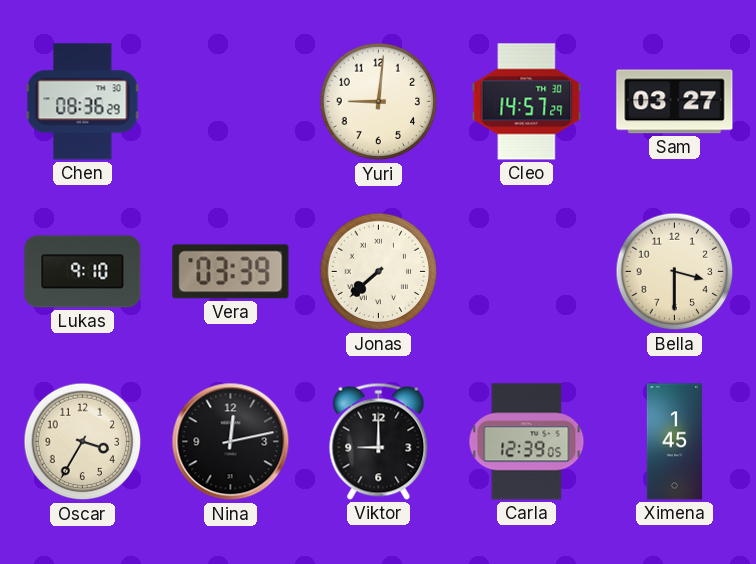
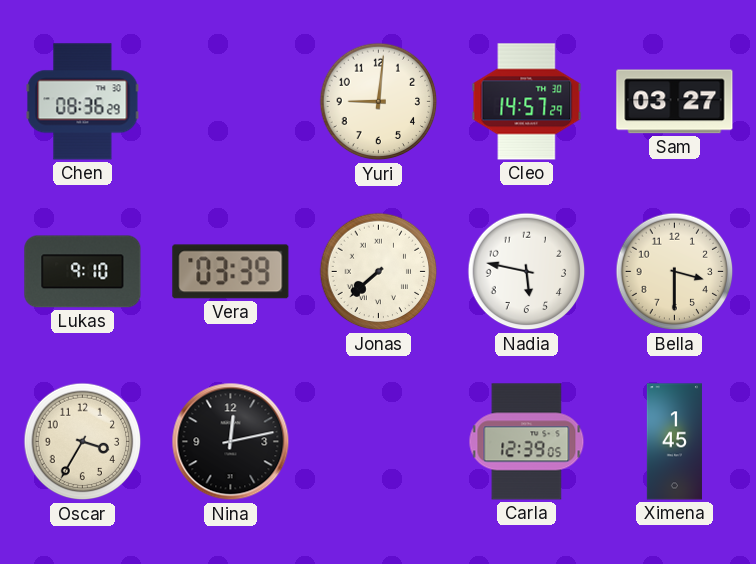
Nadia: none -> 5:47 (527, 272)
Viktor: 9:00 -> none (379, 441)
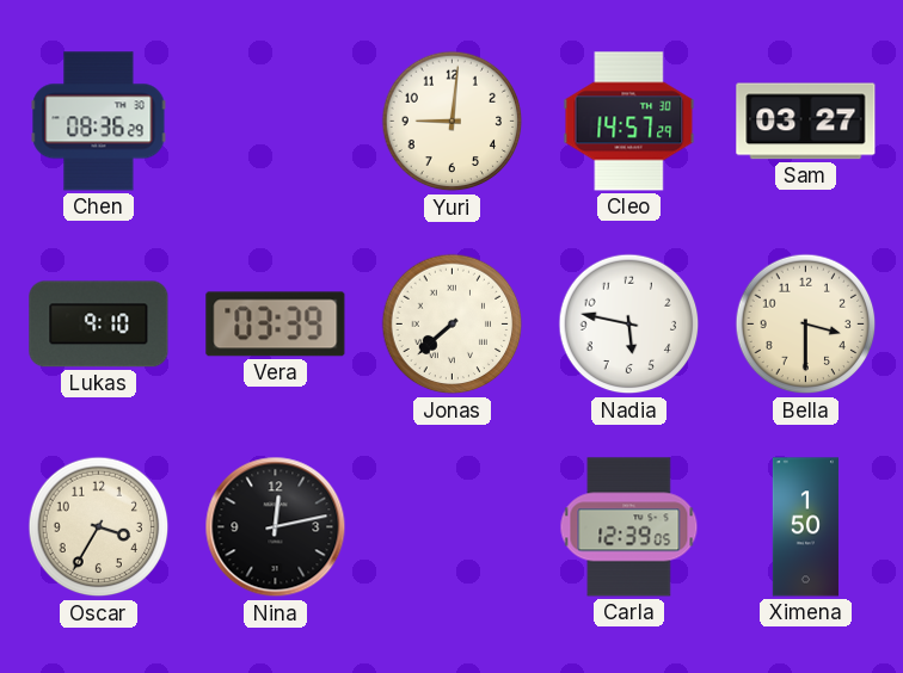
Ximena: 1:45 -> 1:50 (805, 527)
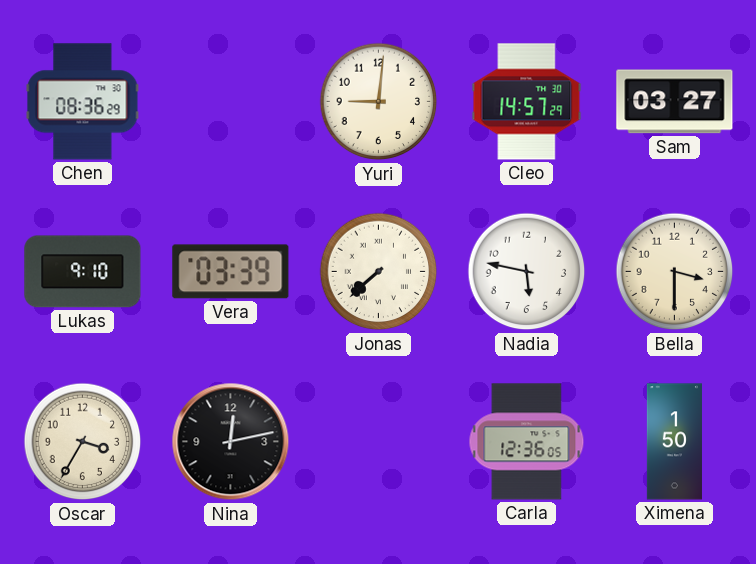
Carla: 12:39 -> 12:36 (527, 442)
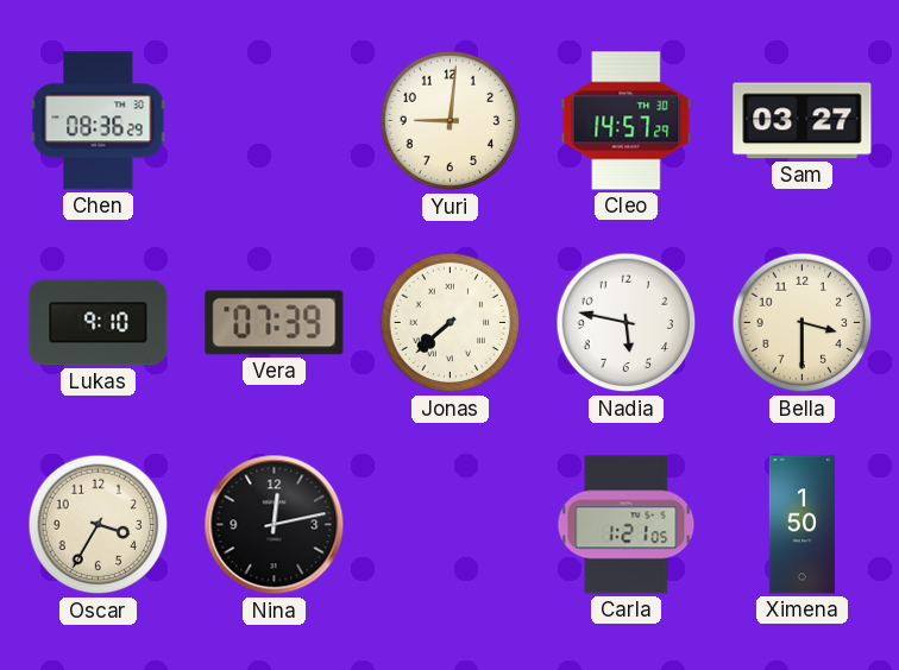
Vera: 03:39 -> 07:39 (275, 323)
Carla: 12:36 -> 1:21 (627, 525)
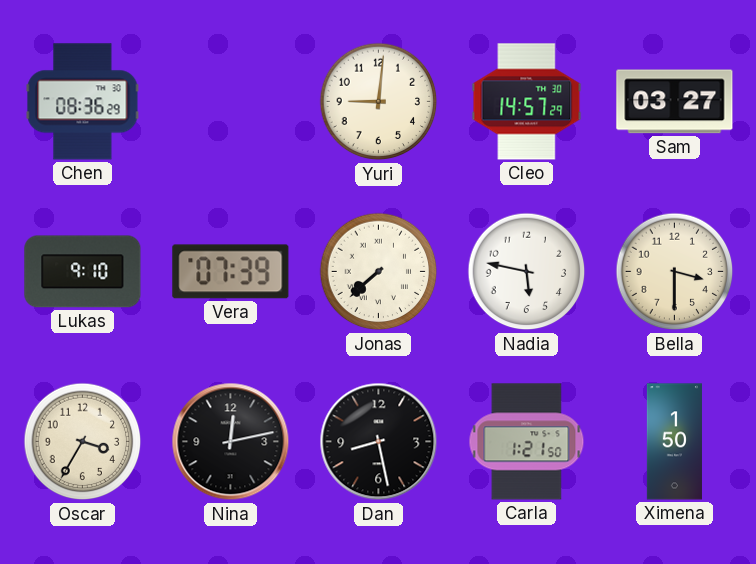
Dan: none -> 8:28 (379, 442)
Carla: 1:21:05 -> 1:21:50 (527, 442)
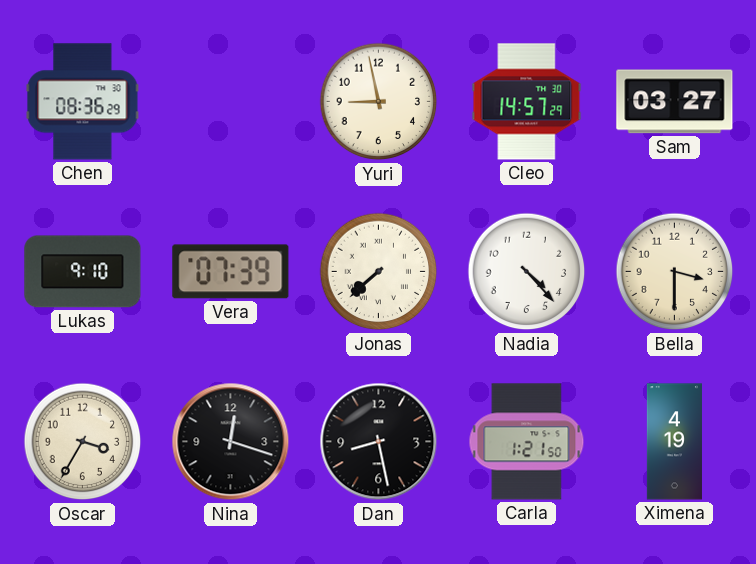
Yuri: 9:01 -> 8:58 (379, 102)
Nadia: 5:47 -> 4:23 (527, 272)
Nina: 12:13 -> 12:18 (231, 442)
Ximena: 1:50 -> 4:19 (674, 442)
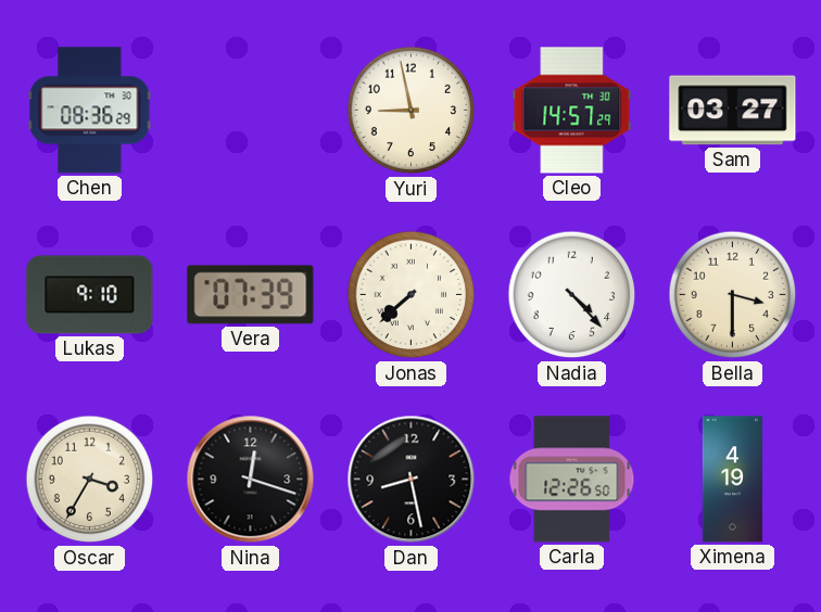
Carla: 1:21 -> 12:26 (572, 480)
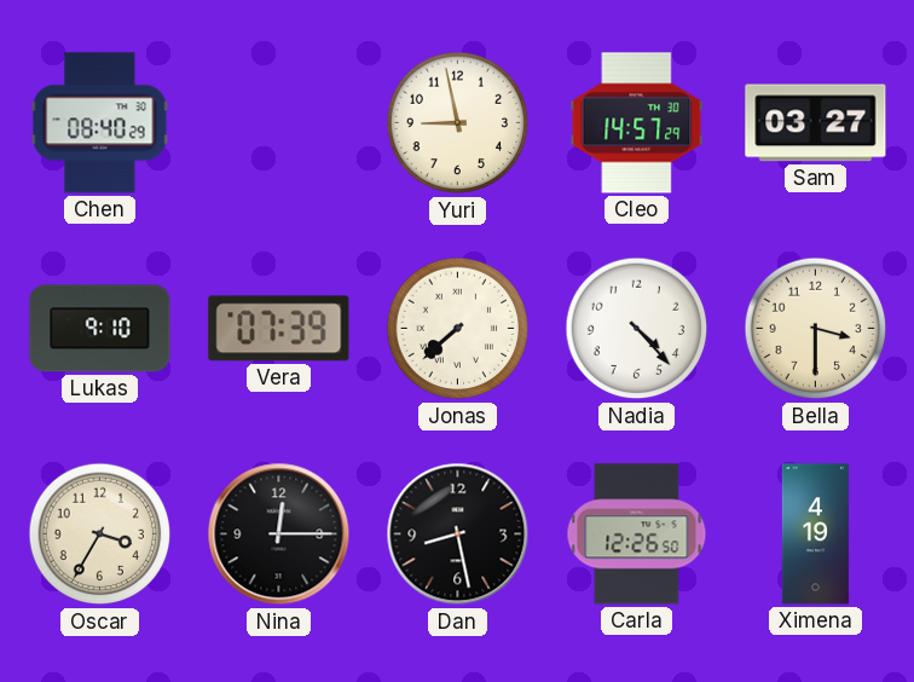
Chen: 08:36 -> 08:40 (100, 123)
Nina: 12:18 -> 12:15 (279, 534)
